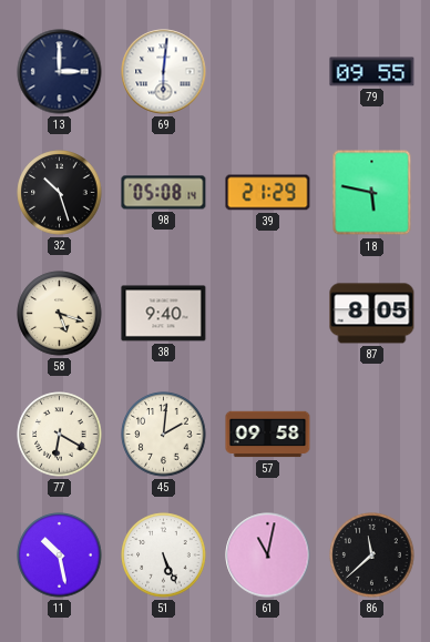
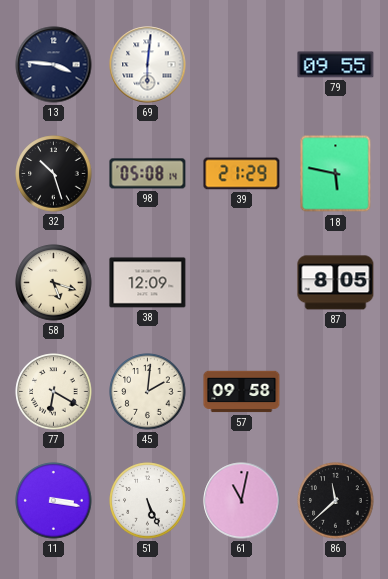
13: 3:00 -> 3:46 (54, 65)
38: 9:40 -> 12:09 (148, 283)
11: 10:28 -> 3:17 (54, 501)
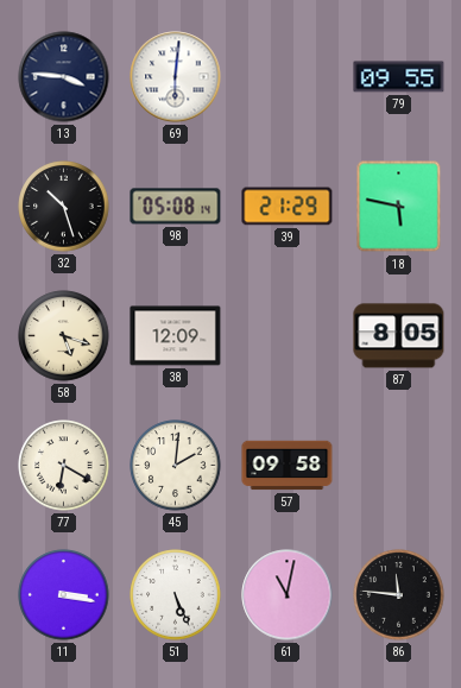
86: 11:38 -> 11:46 (399, 595)
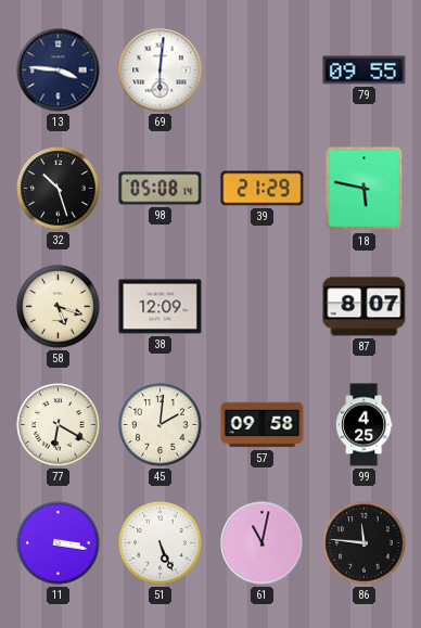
87: 8:05 -> 8:07 (365, 307)
99: none -> 4:25 (365, 425)
